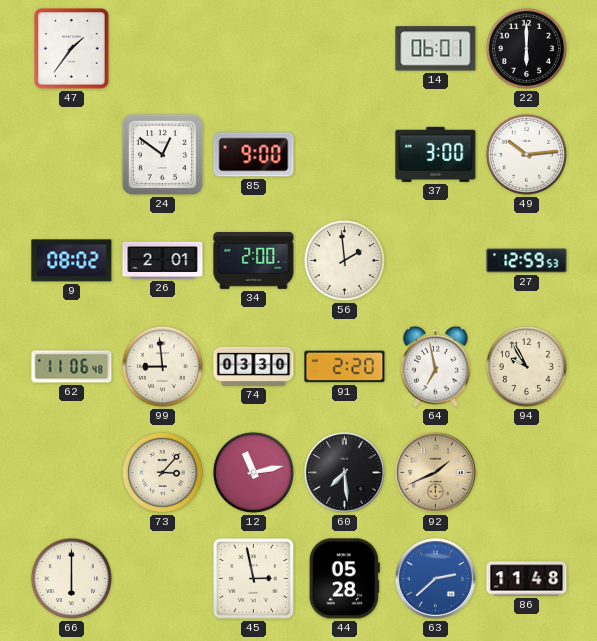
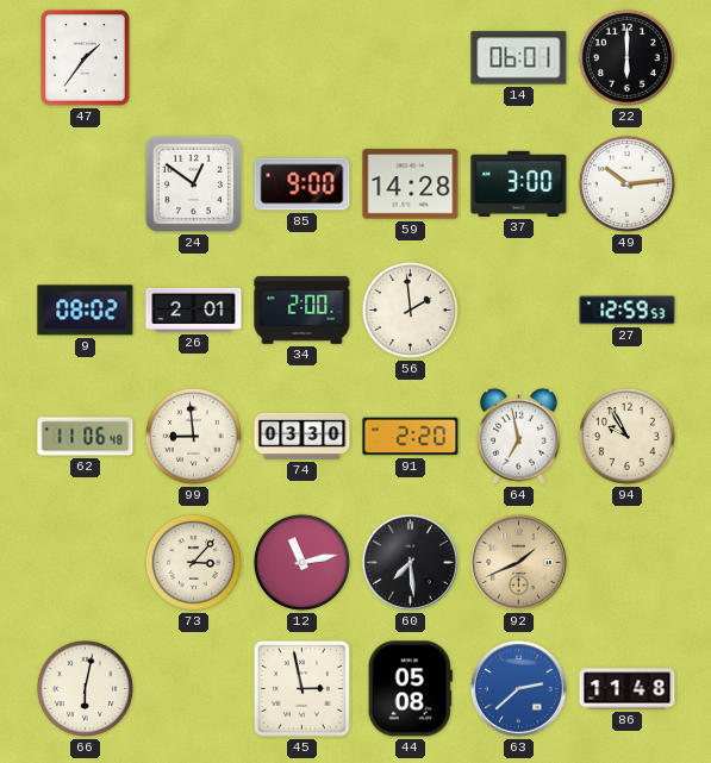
59: none -> 14:28 (411, 185)
66: 6:00 -> 6:02 (85, 688)
44: 05:28 -> 05:08 (410, 689)
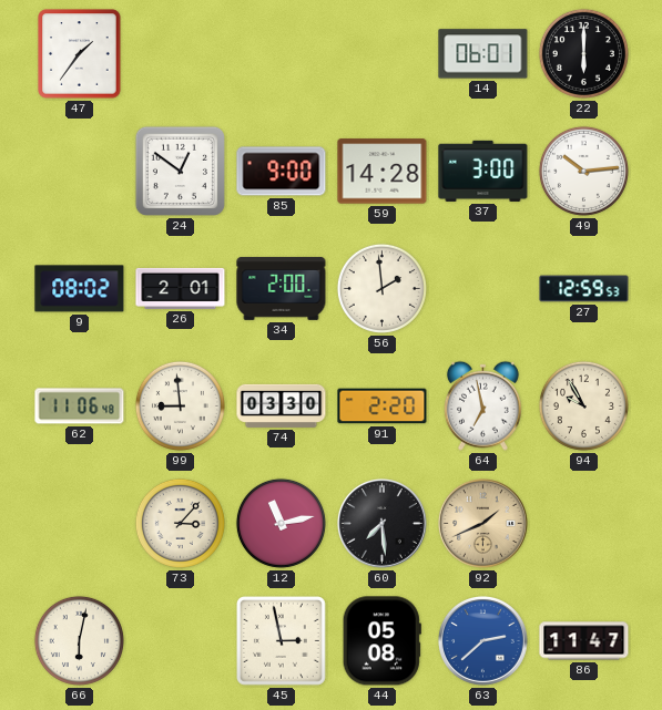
86: 11:48 -> 11:47 (584, 641)
